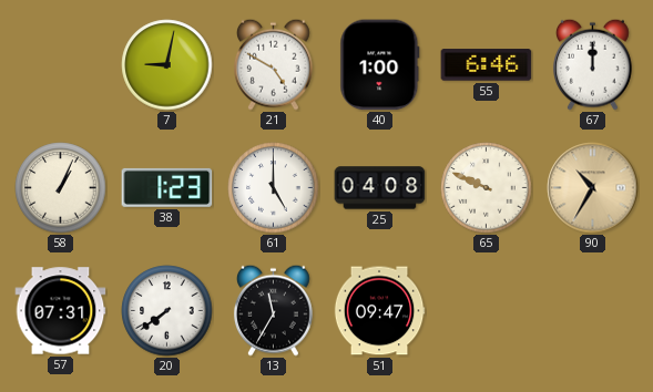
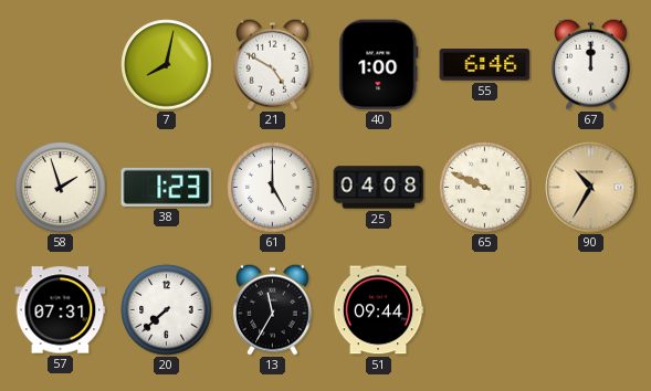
7: 9:02 -> 8:02 (167, 65)
58: 1:04 -> 1:57 (61, 188)
20: 7:39 -> 7:38 (167, 310)
51: 09:47 -> 09:44 (378, 310)
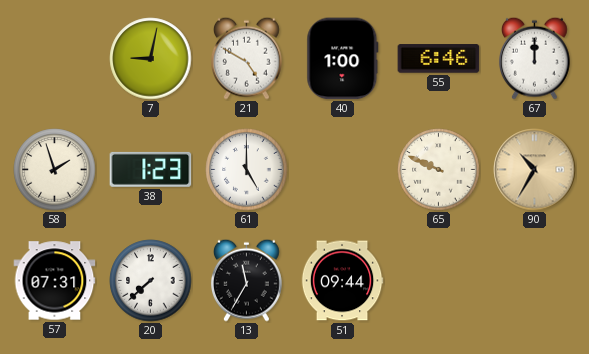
7: 8:02 -> 9:02 (151, 59)
25: 04:08 -> none (379, 188)
